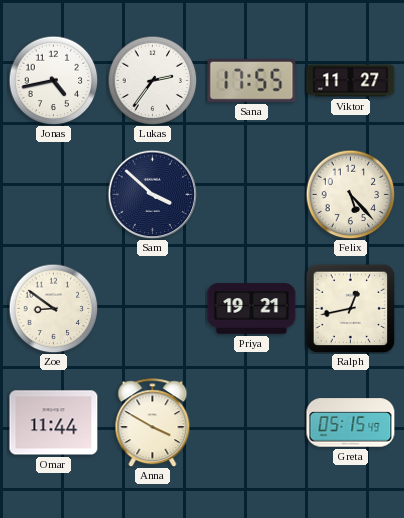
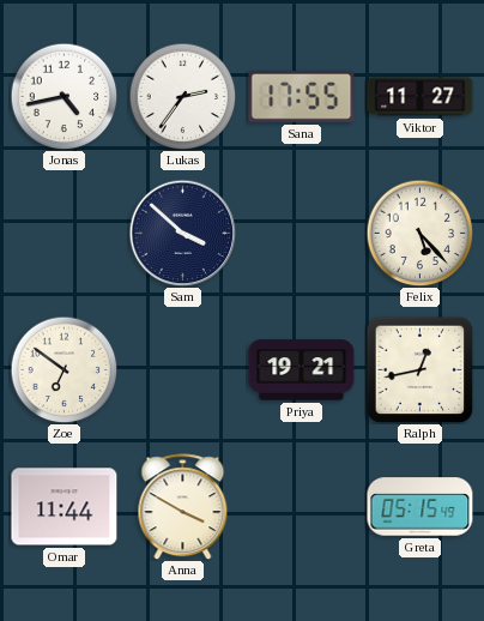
Zoe: 8:51 -> 6:51 (63, 369)
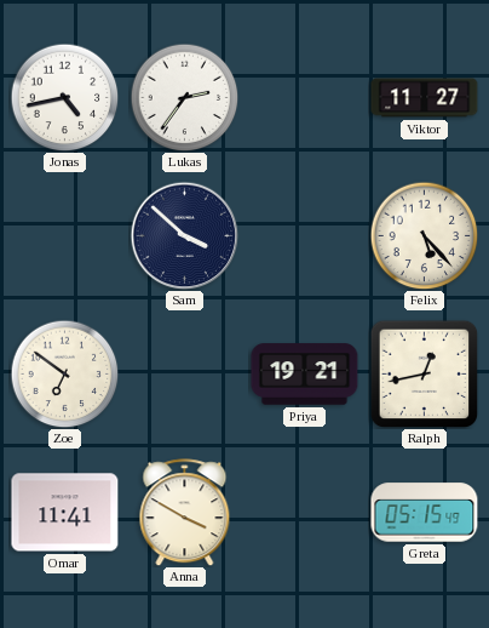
Sana: 17:55 -> none (302, 97)
Omar: 11:44 -> 11:41 (65, 513)
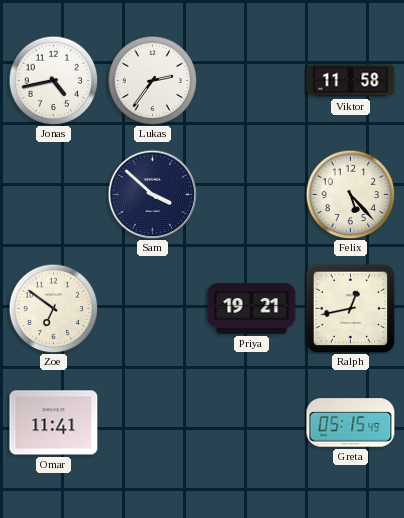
Viktor: 11:27 -> 11:58 (351, 81)
Anna: 3:50 -> none (185, 513)
